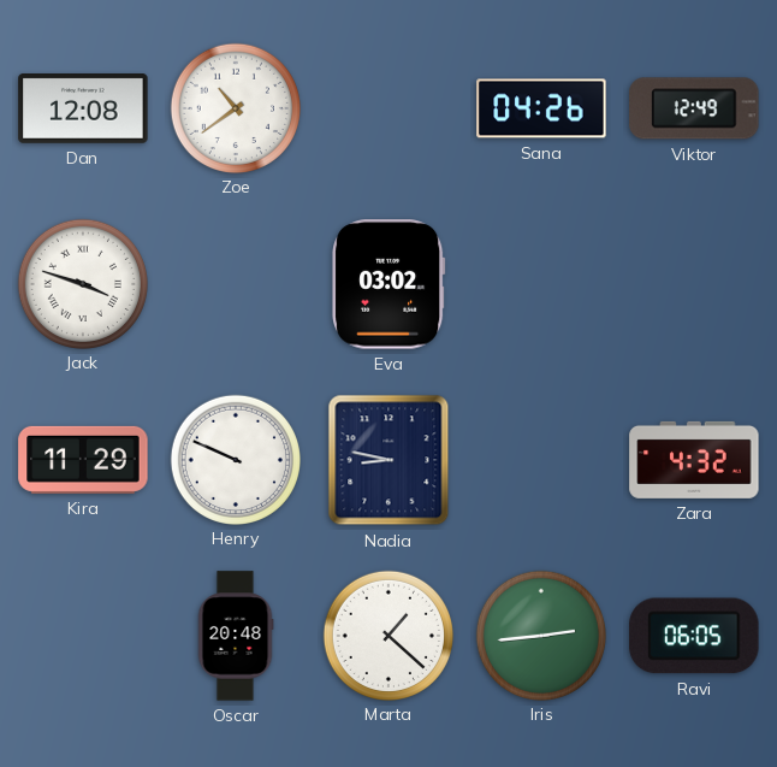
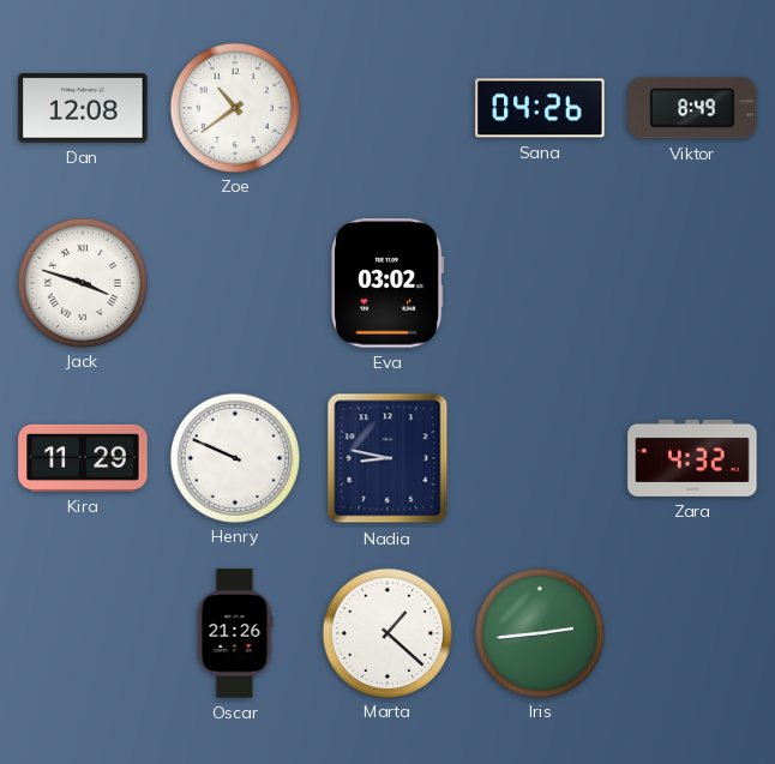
Viktor: 12:49 -> 8:49 (692, 108)
Oscar: 20:48 -> 21:26 (235, 633)
Ravi: 06:05 -> none (694, 636)
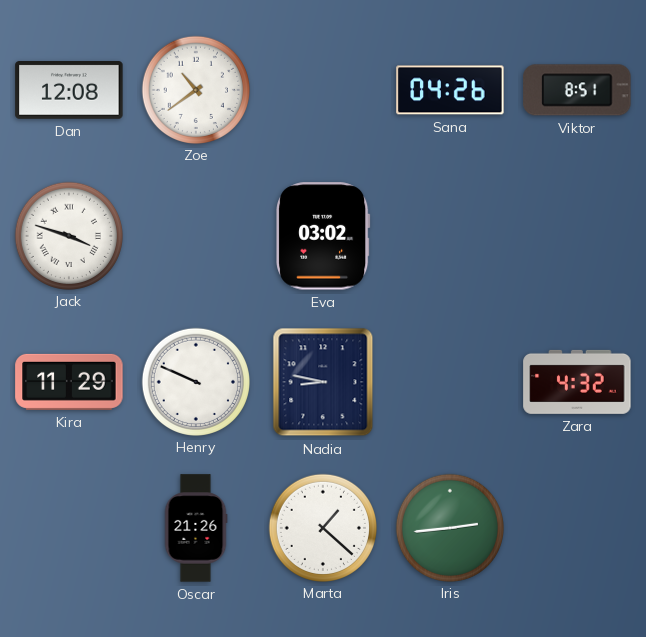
Viktor: 8:49 -> 8:51 (577, 90)
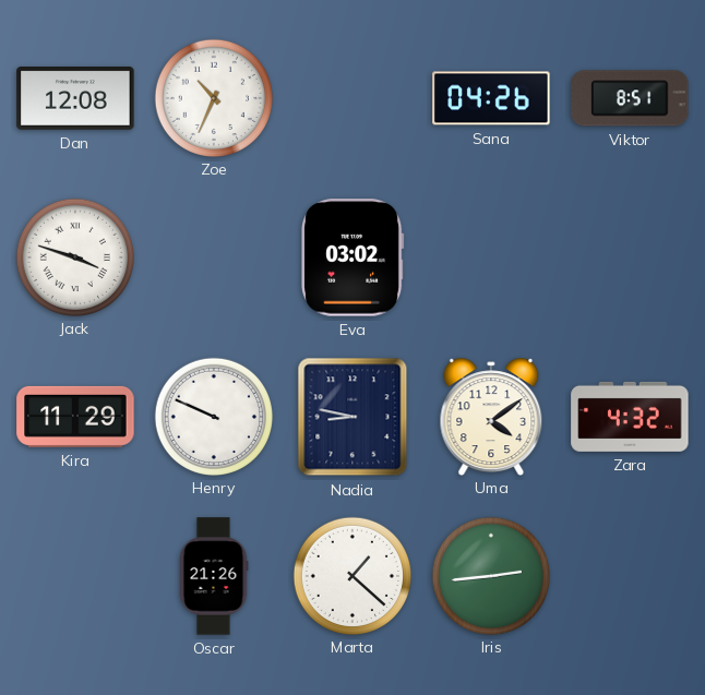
Zoe: 10:39 -> 10:34 (213, 97)
Uma: none -> 4:09 (491, 416)
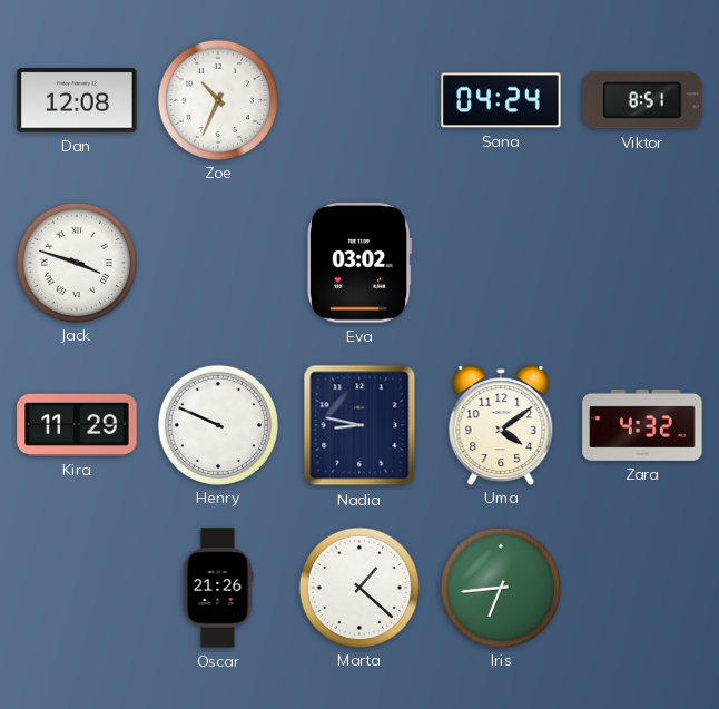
Sana: 04:26 -> 04:24 (501, 100)
Iris: 2:44 -> 6:44 (500, 587)
